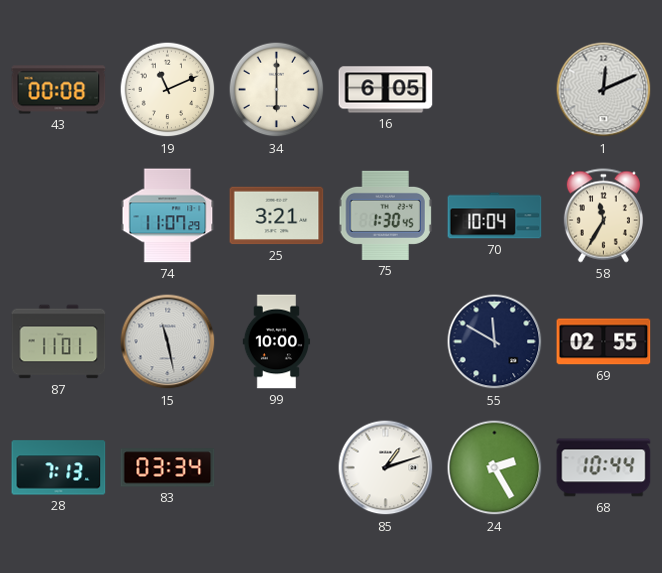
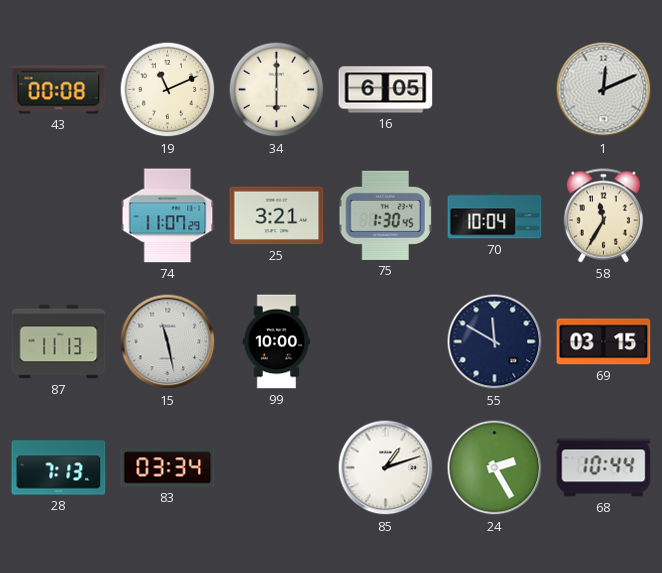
87: 11:01 -> 11:13 (59, 342)
69: 02:55 -> 03:15 (604, 342)
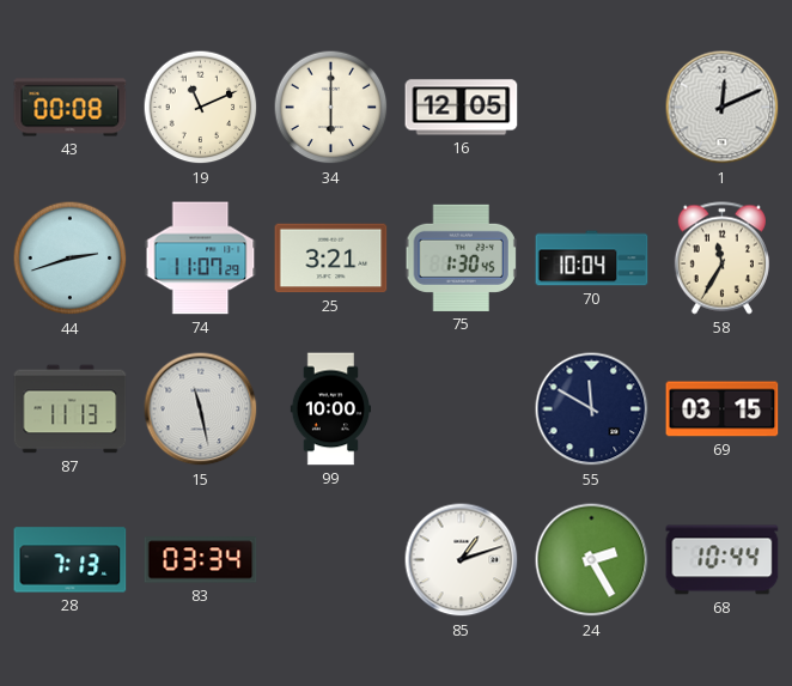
16: 6:05 -> 12:05 (462, 108)
44: none -> 2:42 (71, 259)
